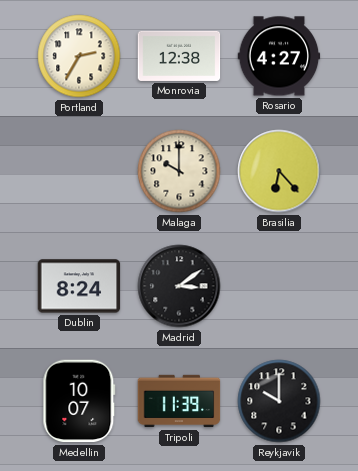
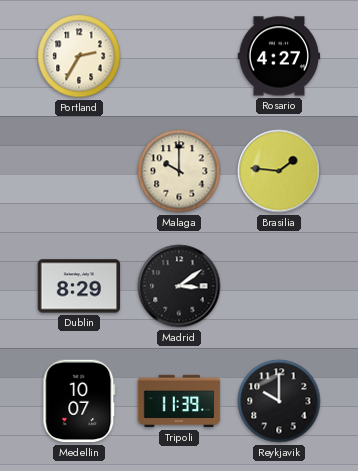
Monrovia: 12:38 -> none (179, 56)
Brasilia: 6:23 -> 1:46 (279, 171)
Dublin: 8:24 -> 8:29 (79, 286)
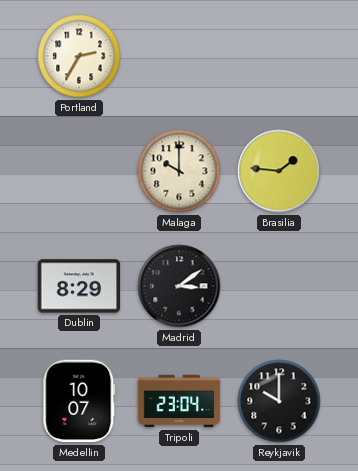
Rosario: 4:27 -> none (279, 56)
Tripoli: 11:39 -> 23:04 (179, 401)
